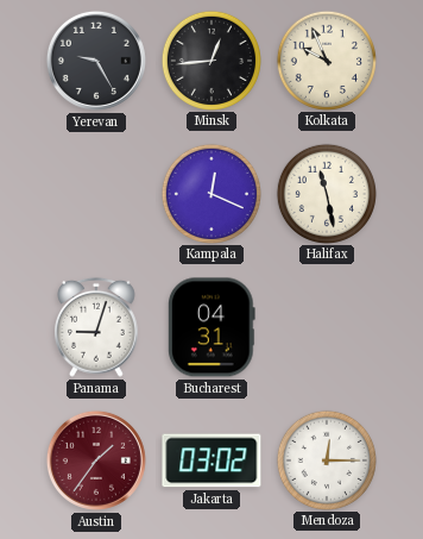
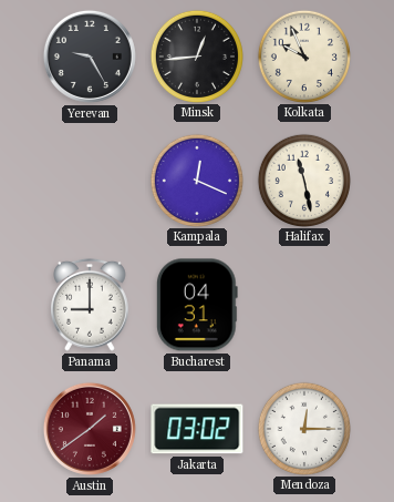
Panama: 9:03 -> 9:00 (91, 305)
Austin: 1:36 -> 1:39 (90, 429)
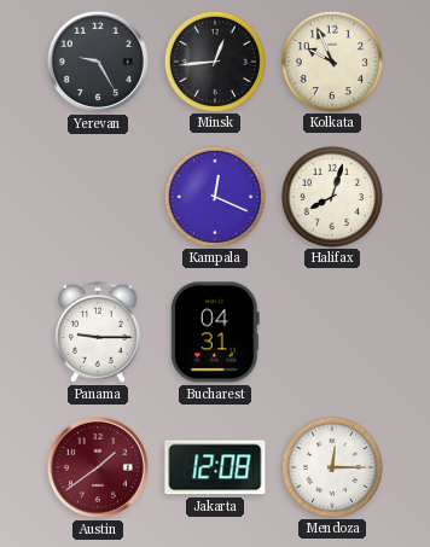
Halifax: 11:28 -> 8:03 (332, 196)
Panama: 9:00 -> 9:15 (99, 332)
Jakarta: 03:02 -> 12:08 (215, 467)
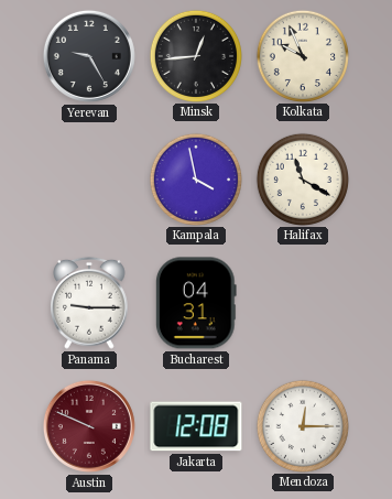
Kampala: 12:19 -> 3:58 (196, 178)
Halifax: 8:03 -> 11:20 (303, 178)
Austin: 1:39 -> 9:49 (89, 426)
